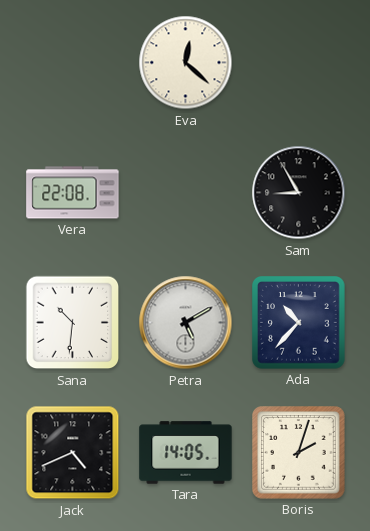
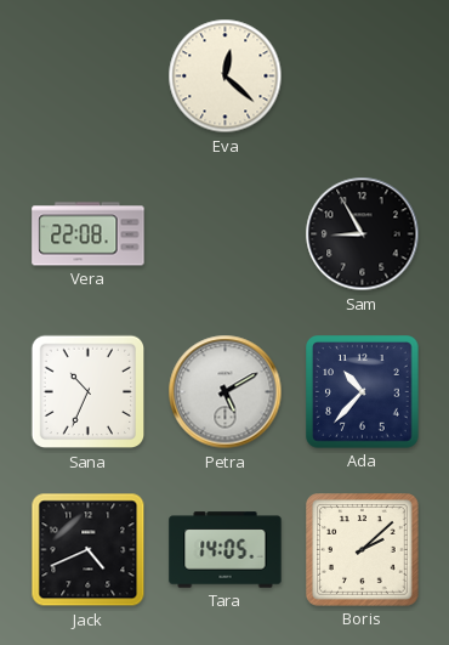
Sana: 10:31 -> 10:34 (89, 392)
Boris: 2:03 -> 2:08 (363, 550)
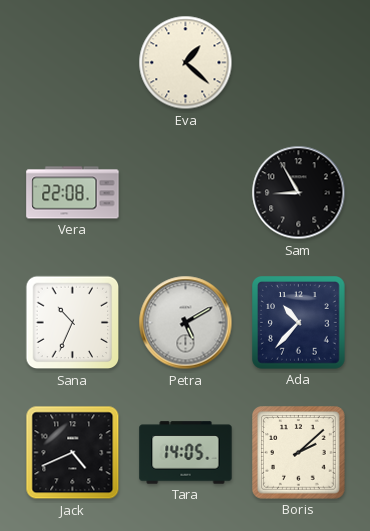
Eva: 12:22 -> 1:22 (186, 63)
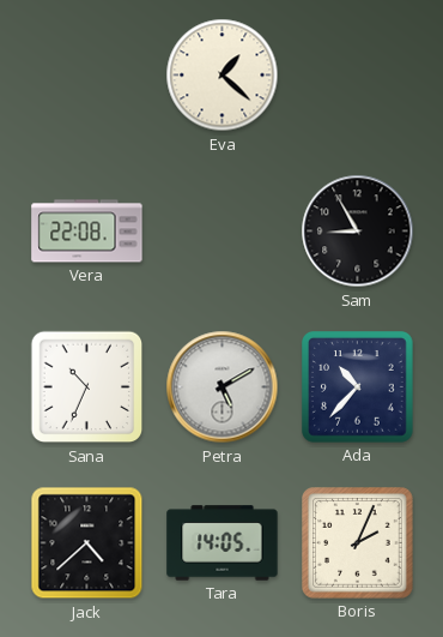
Jack: 4:41 -> 4:38 (87, 543)
Boris: 2:08 -> 2:04 (358, 543)
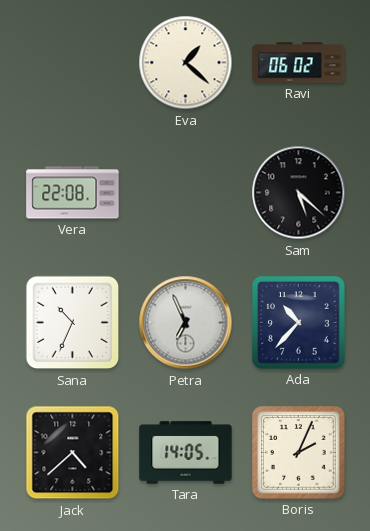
Ravi: none -> 06:02 (299, 63)
Sam: 8:55 -> 5:22 (299, 193)
Petra: 5:10 -> 6:56 (186, 323)
